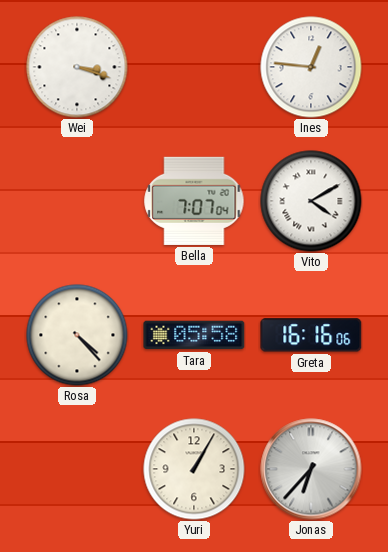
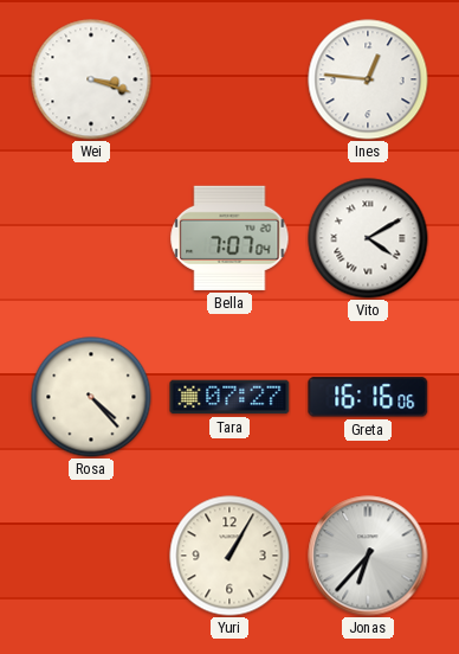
Tara: 05:58 -> 07:27 (229, 397)
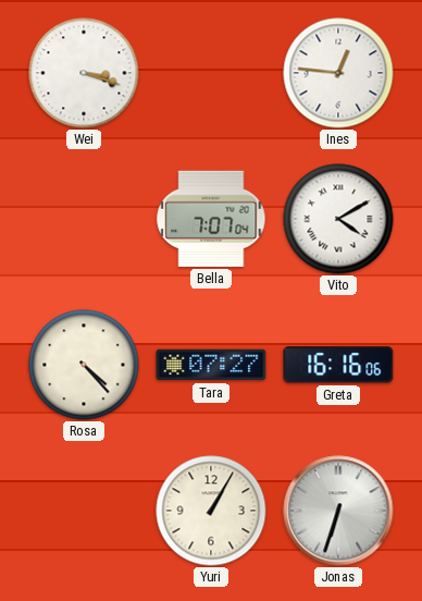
Jonas: 6:37 -> 6:33 (338, 511)
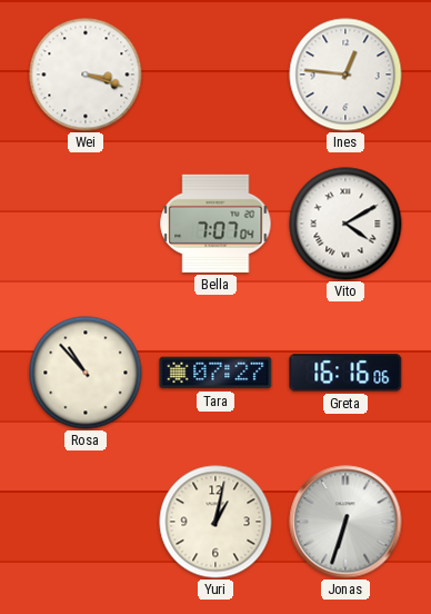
Rosa: 4:23 -> 10:53 (86, 373)
Yuri: 1:05 -> 1:02 (215, 522)
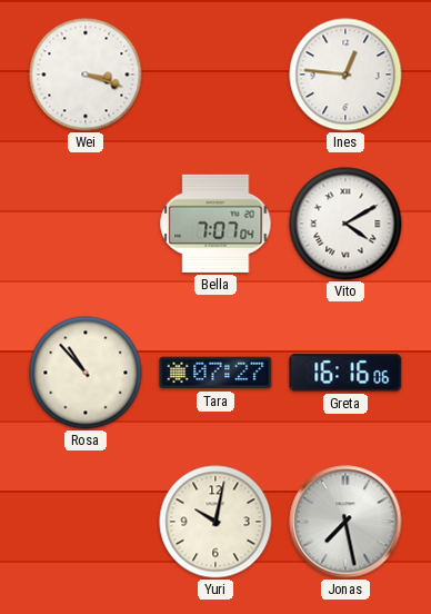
Yuri: 1:02 -> 10:02 (215, 522)
Jonas: 6:33 -> 7:28 (345, 522)
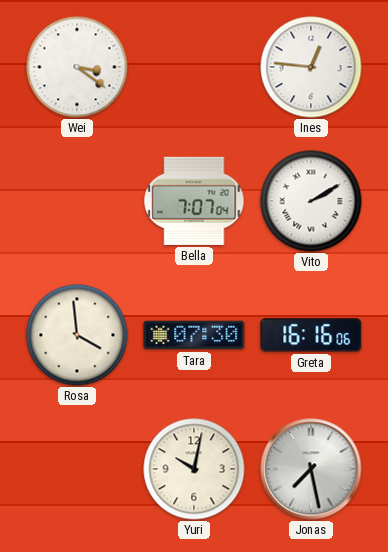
Wei: 3:18 -> 3:21 (77, 67)
Vito: 4:10 -> 2:10 (311, 201)
Rosa: 10:53 -> 3:59 (77, 335)
Tara: 07:27 -> 07:30 (194, 335)
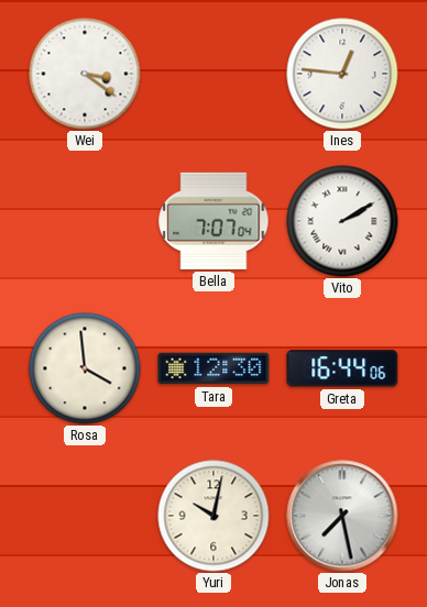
Tara: 07:30 -> 12:30 (214, 368)
Greta: 16:16 -> 16:44 (342, 368)
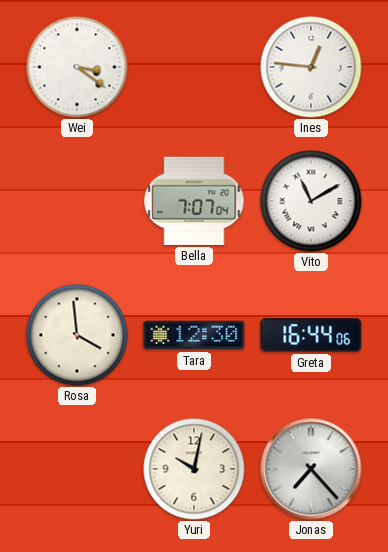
Vito: 2:10 -> 11:10 (311, 201)
Jonas: 7:28 -> 7:23 (311, 469)
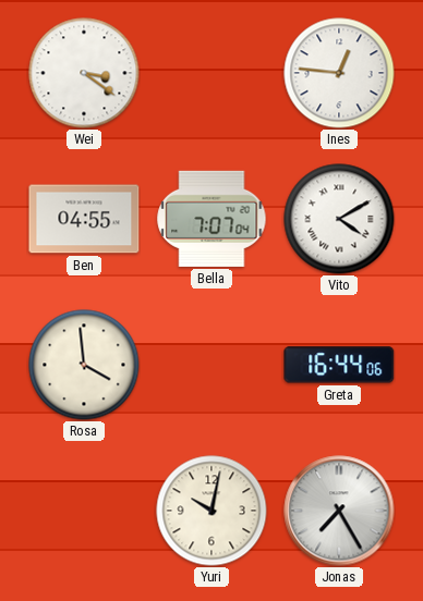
Ben: none -> 04:55 (84, 219)
Vito: 11:10 -> 4:10 (339, 219)
Tara: 12:30 -> none (194, 335)
Jonas: 7:23 -> 7:25 (339, 511)
